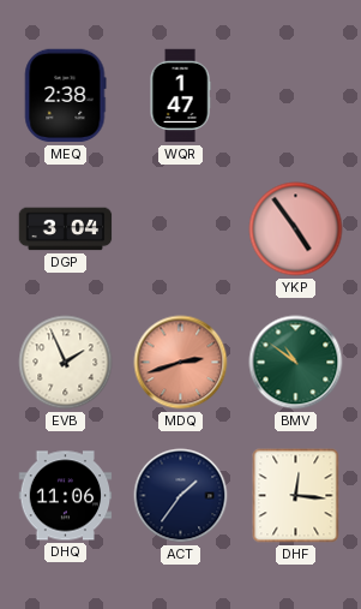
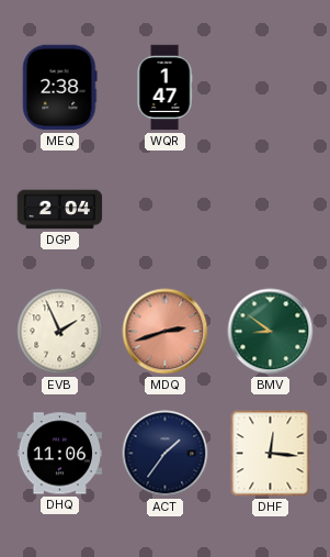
DGP: 3:04 -> 2:04 (60, 210)
YKP: 4:54 -> none (296, 229)
BMV: 10:51 -> 8:51 (271, 332)
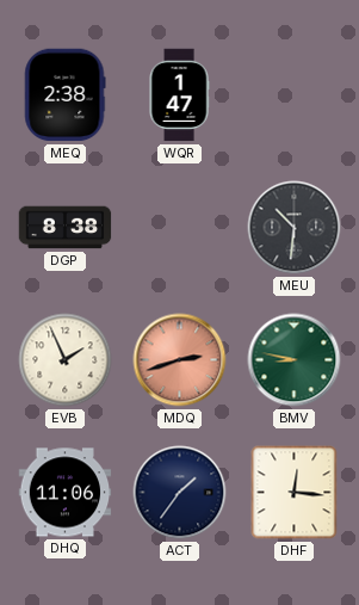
DGP: 2:04 -> 8:38 (66, 228)
MEU: none -> 10:31 (295, 228)
BMV: 8:51 -> 8:47 (295, 360)
